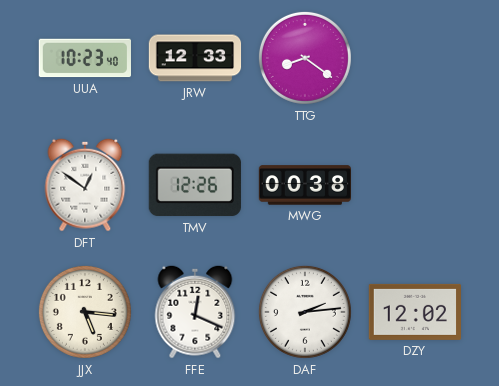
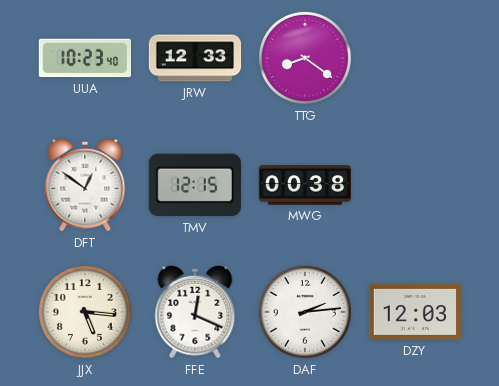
TMV: 12:26 -> 12:15 (195, 185)
DZY: 12:02 -> 12:03 (414, 312)
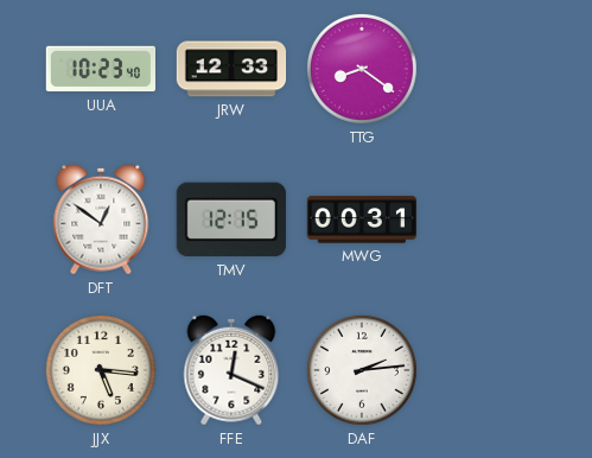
MWG: 00:38 -> 00:31 (361, 220)
DZY: 12:03 -> none (414, 312)
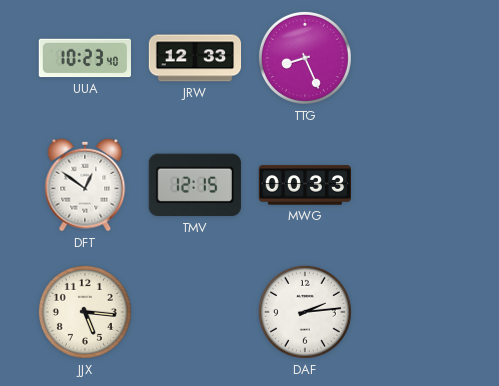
TTG: 8:21 -> 8:26 (305, 58)
MWG: 00:31 -> 00:33 (304, 185)
FFE: 12:19 -> none (231, 370)
